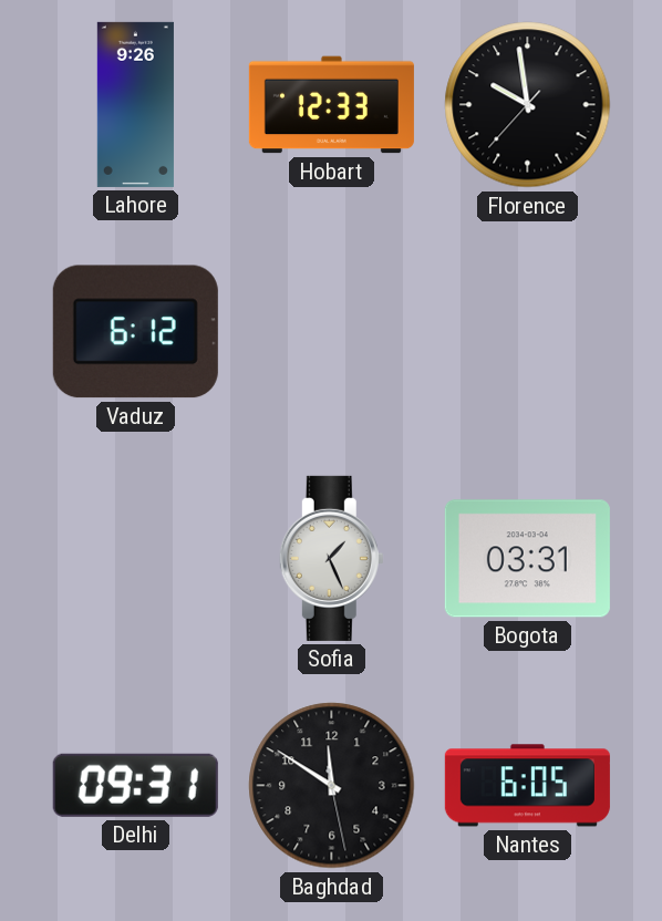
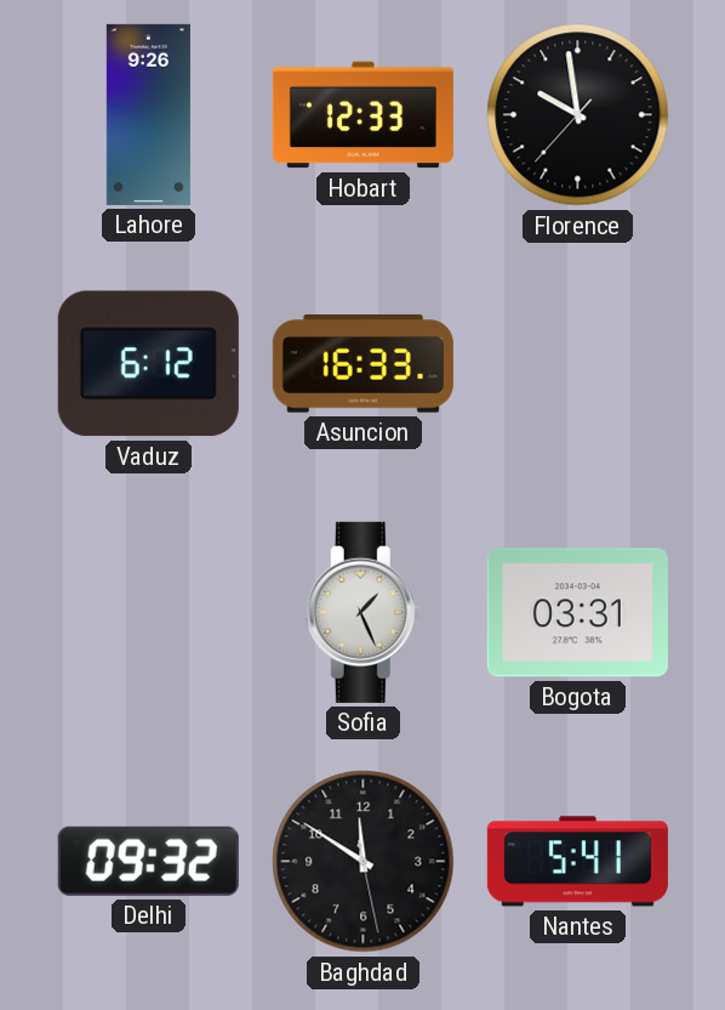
Asuncion: none -> 16:33 (362, 364)
Delhi: 09:31 -> 09:32 (148, 861)
Nantes: 6:05 -> 5:41 (577, 862)
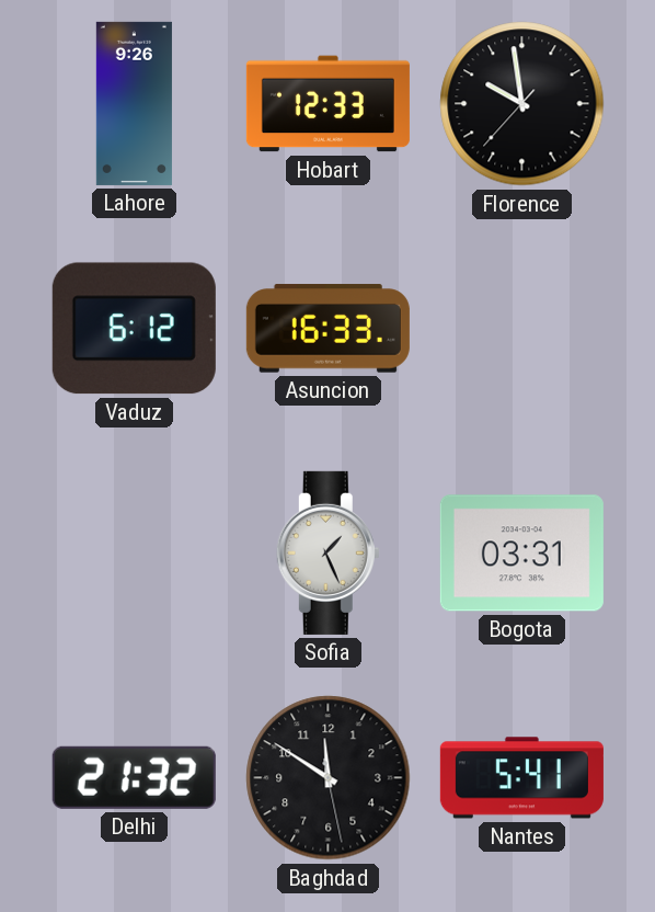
Delhi: 09:32 -> 21:32 (134, 777)
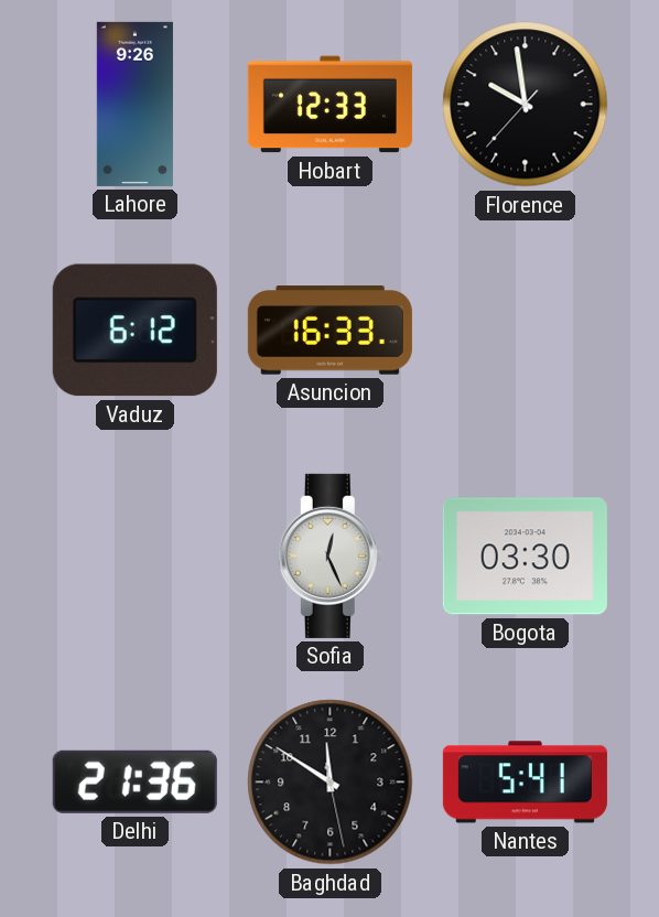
Sofia: 1:26 -> 12:26 (329, 555)
Bogota: 03:31 -> 03:30 (525, 557)
Delhi: 21:32 -> 21:36 (134, 781)
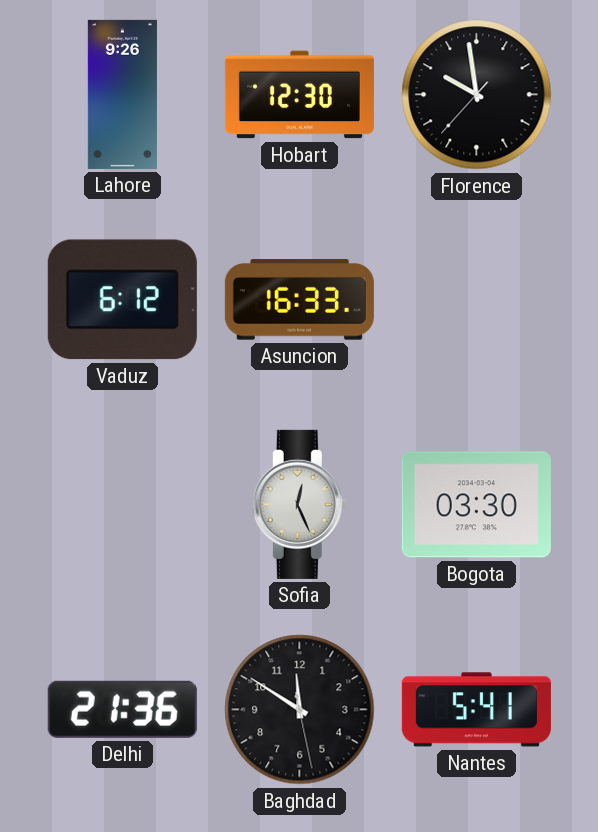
Hobart: 12:33 -> 12:30 (299, 95)
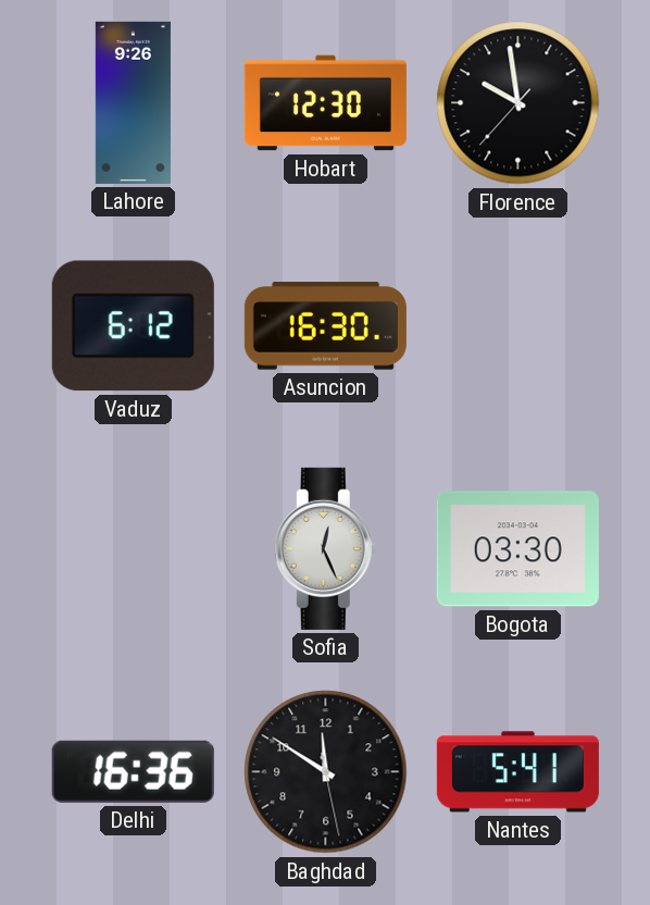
Asuncion: 16:33 -> 16:30 (325, 326)
Delhi: 21:36 -> 16:36 (133, 771)
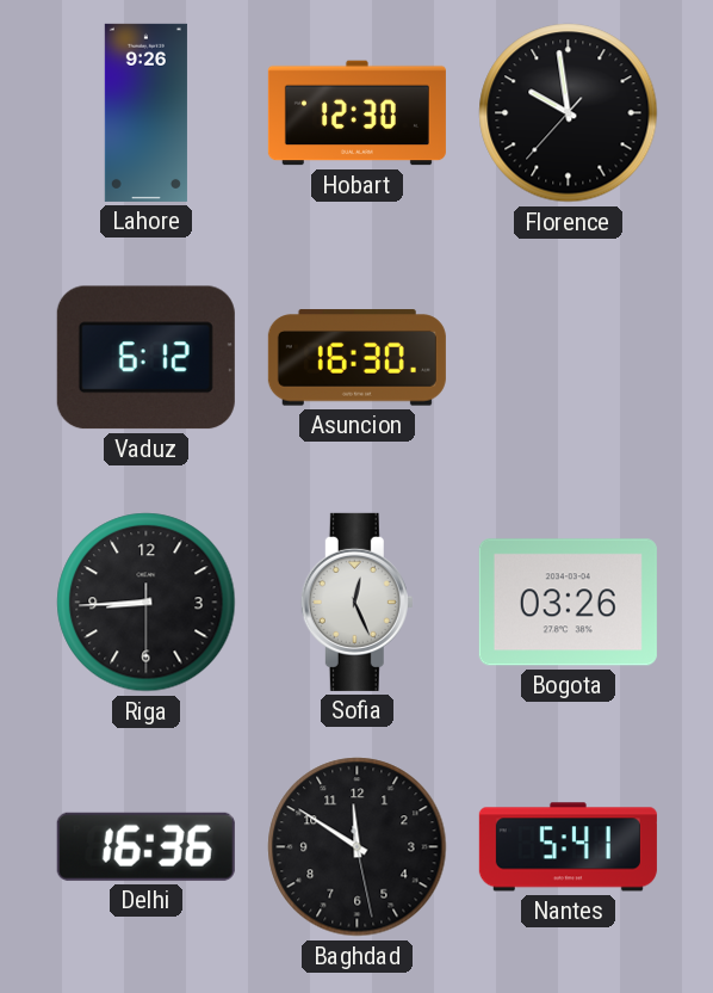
Riga: none -> 8:44 (147, 603)
Bogota: 03:30 -> 03:26 (568, 603)
